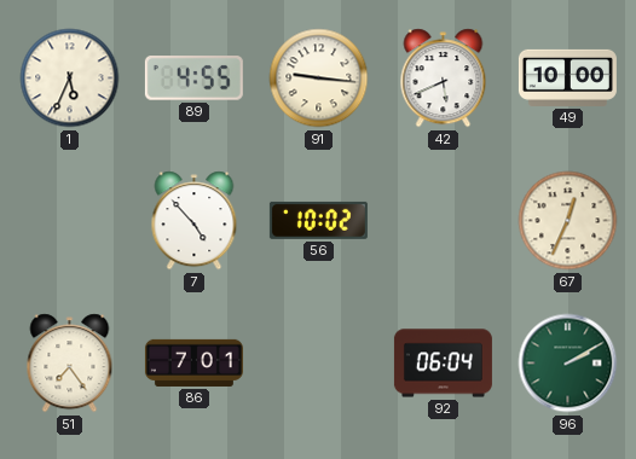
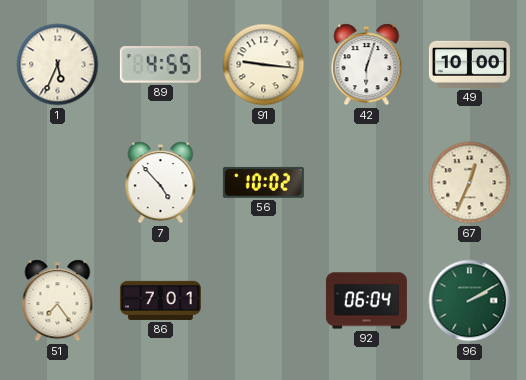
42: 5:41 -> 6:03 (367, 65)
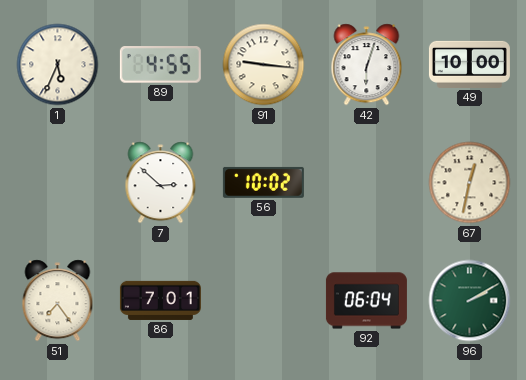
7: 4:53 -> 2:52 (161, 183)
67: 12:34 -> 12:32 (470, 183)
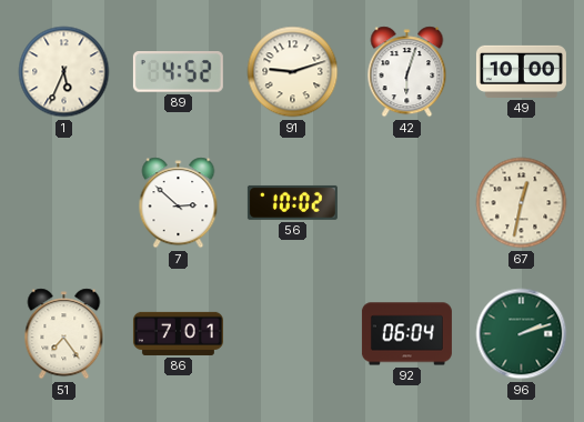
89: 4:55 -> 4:52 (178, 72)
91: 9:16 -> 9:12 (293, 72)
96: 2:10 -> 2:12 (522, 334)
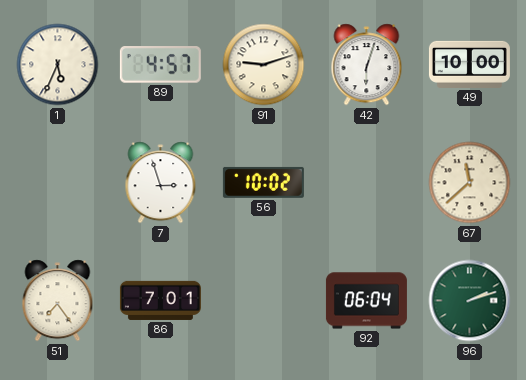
89: 4:52 -> 4:57 (160, 65)
7: 2:52 -> 2:57 (161, 183)
67: 12:32 -> 11:38 (470, 183)
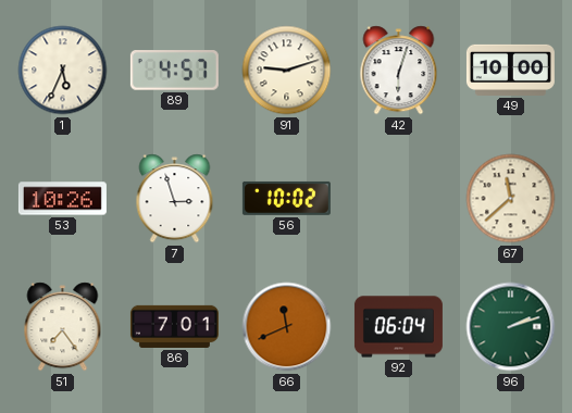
53: none -> 10:26 (62, 199)
66: none -> 11:41 (287, 327)
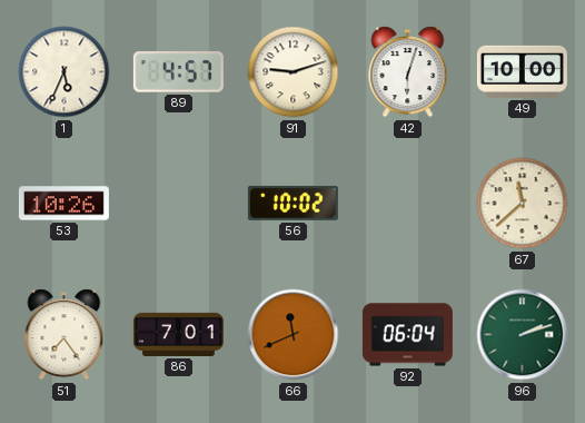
7: 2:57 -> none (175, 199)
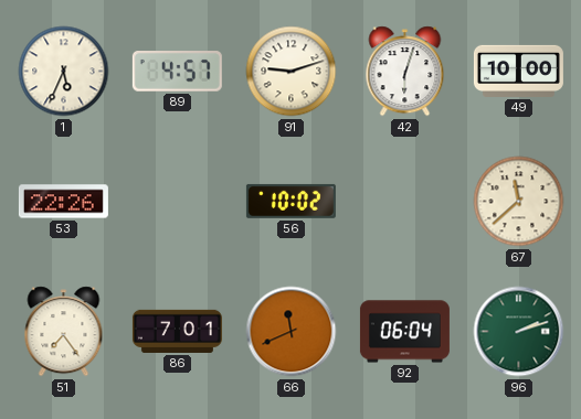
53: 10:26 -> 22:26 (63, 202)
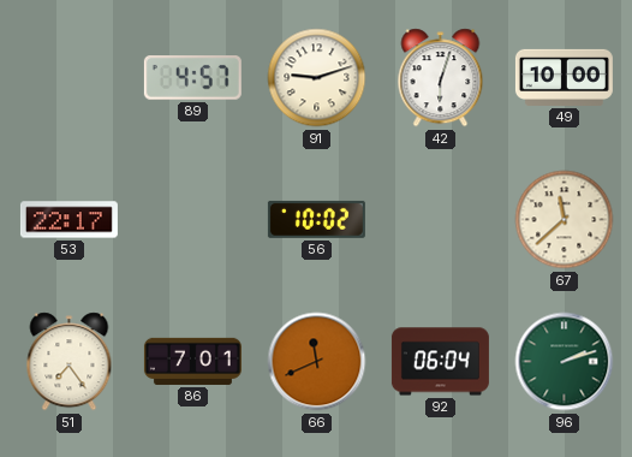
1: 5:34 -> none (64, 72)
53: 22:26 -> 22:17 (68, 220)
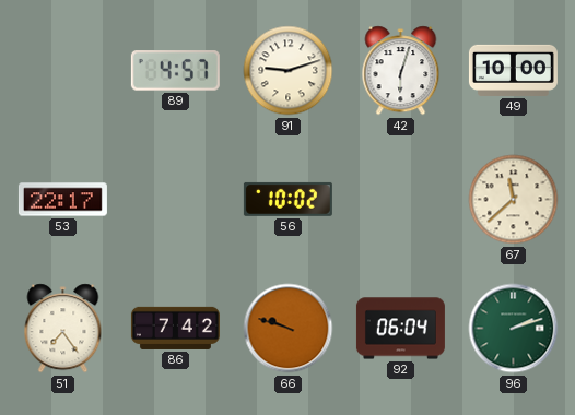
86: 7:01 -> 7:42 (175, 328)
66: 11:41 -> 9:48 (289, 329)
